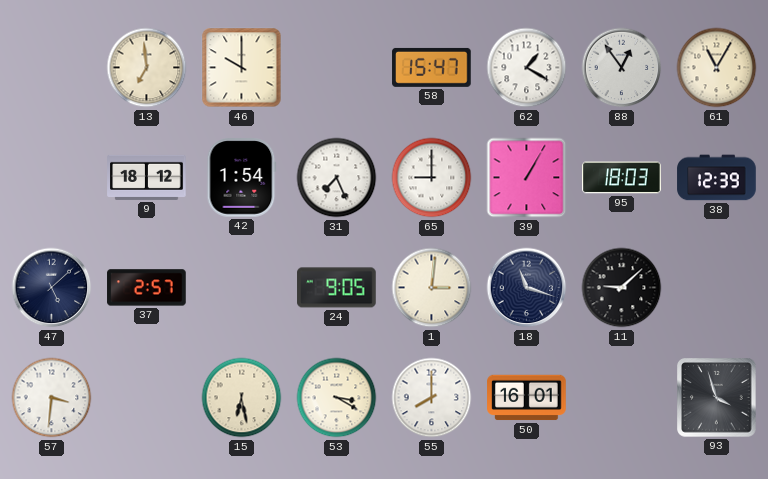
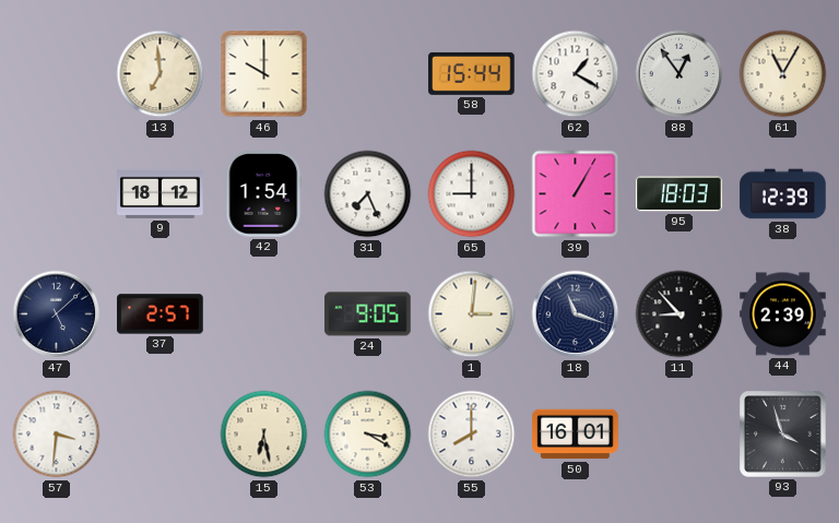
58: 15:47 -> 15:44 (472, 73)
11: 9:08 -> 8:53 (680, 314)
44: none -> 2:39 (783, 314)
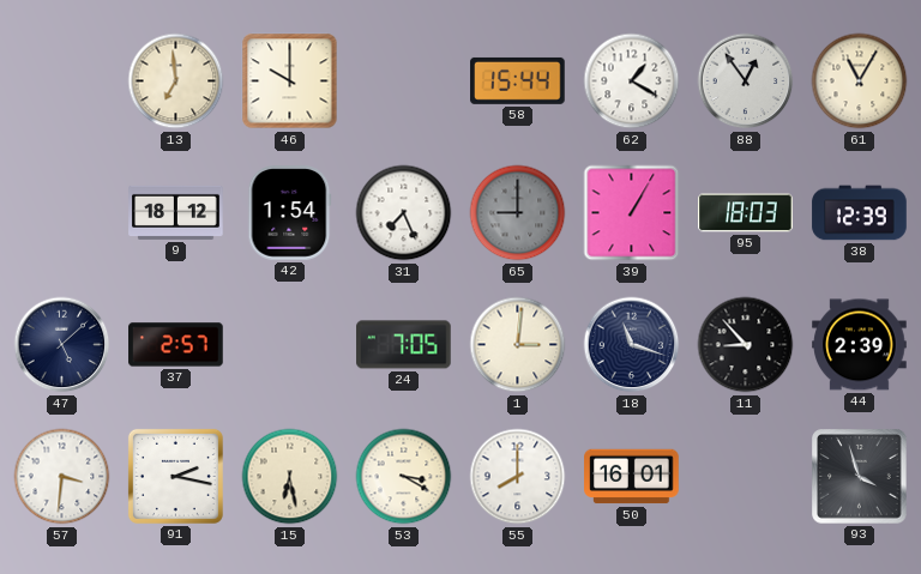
65 dial: white -> grey (518, 213)
24: 9:05 -> 7:05 (404, 345)
91: none -> 2:17 (175, 476)
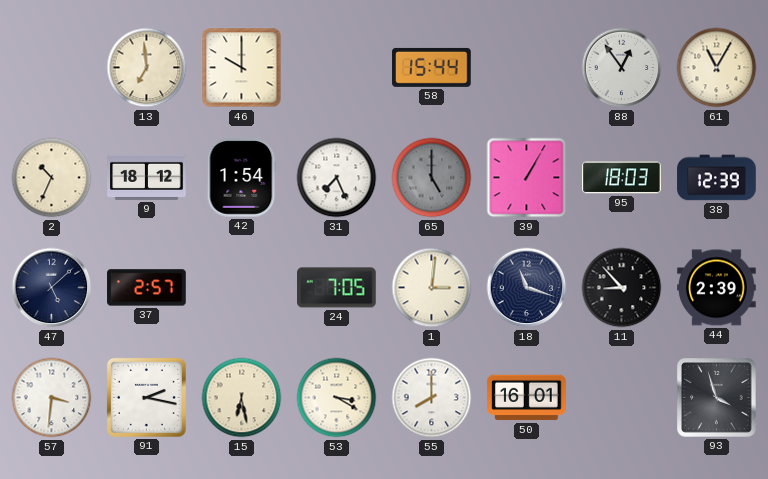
62: 1:20 -> none (632, 81)
2: none -> 10:34 (52, 178)
65: 9:00 -> 5:00 (432, 178)
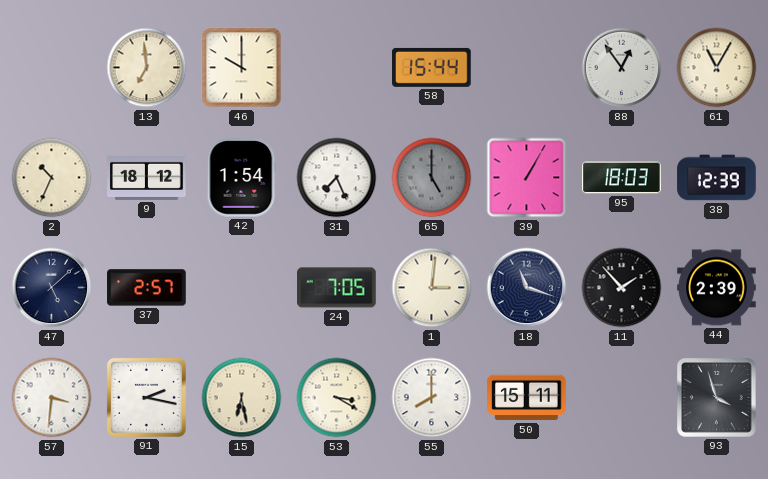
11: 8:53 -> 1:53 (622, 288)
50: 16:01 -> 15:11 (527, 398)
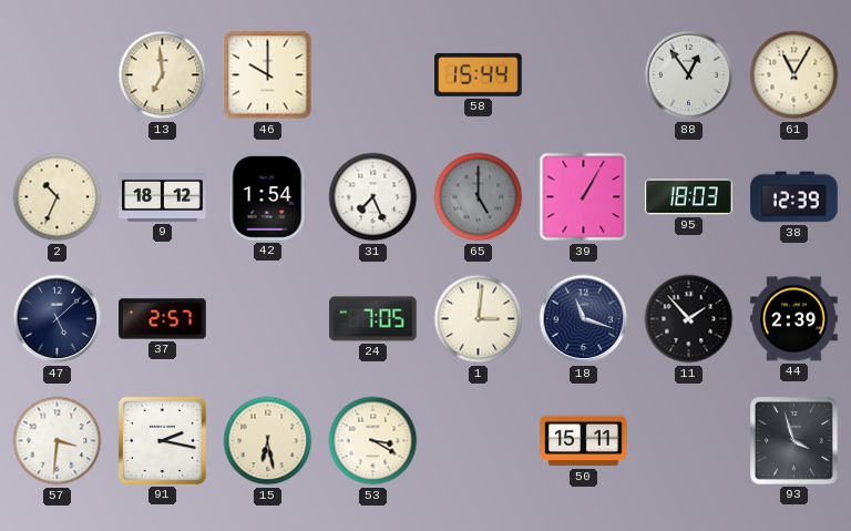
55: 8:00 -> none (432, 398)
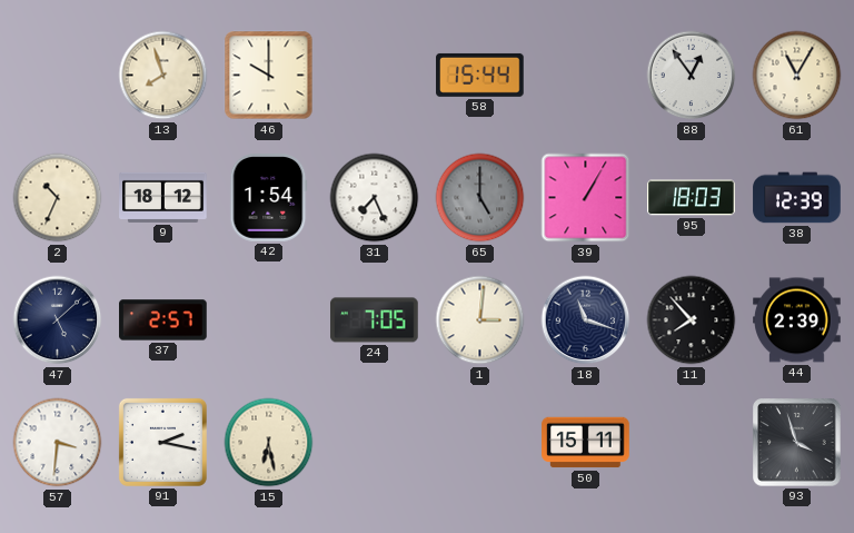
13: 6:59 -> 7:57 (163, 76)
11: 1:53 -> 7:53 (692, 320)
53: 3:20 -> none (373, 441)
